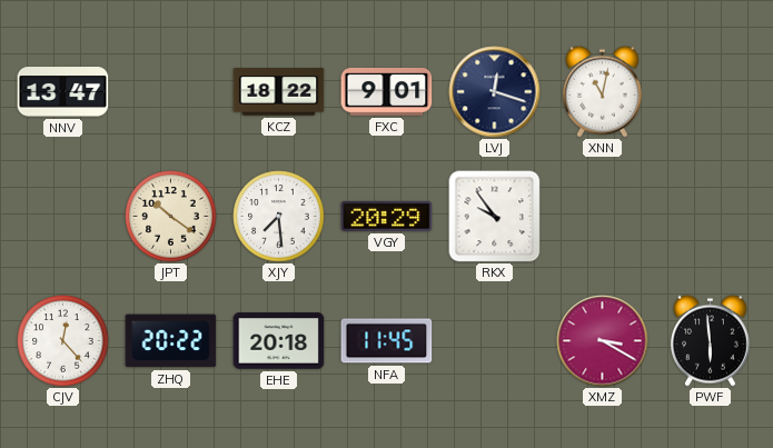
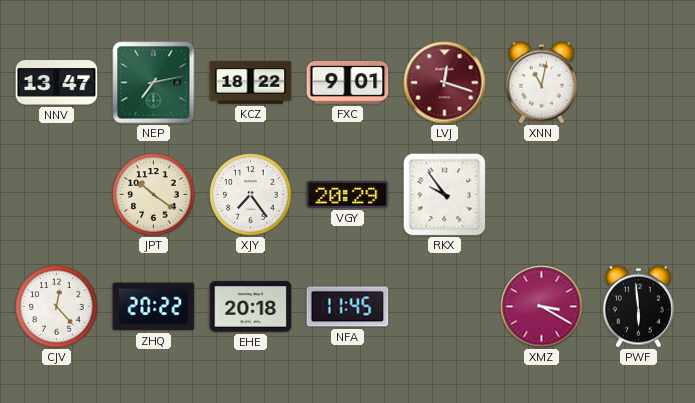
NEP: none -> 7:13 (154, 83)
LVJ dial: navy -> burgundy (445, 83)
XJY: 7:29 -> 7:24 (251, 195)
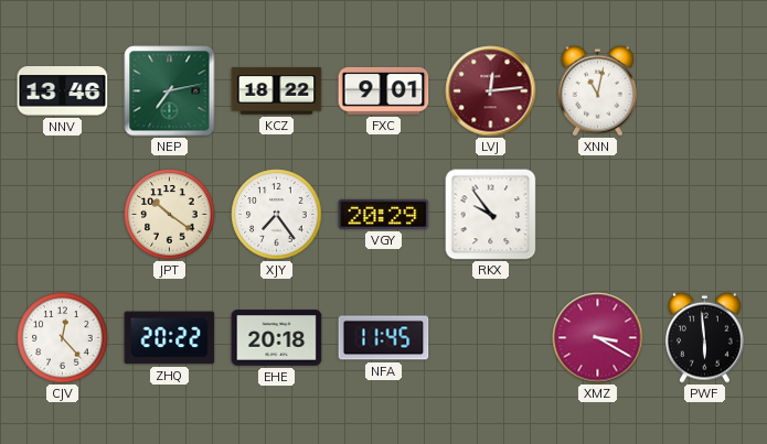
NNV: 13:47 -> 13:46 (63, 91)
LVJ: 12:18 -> 12:14 (491, 91)
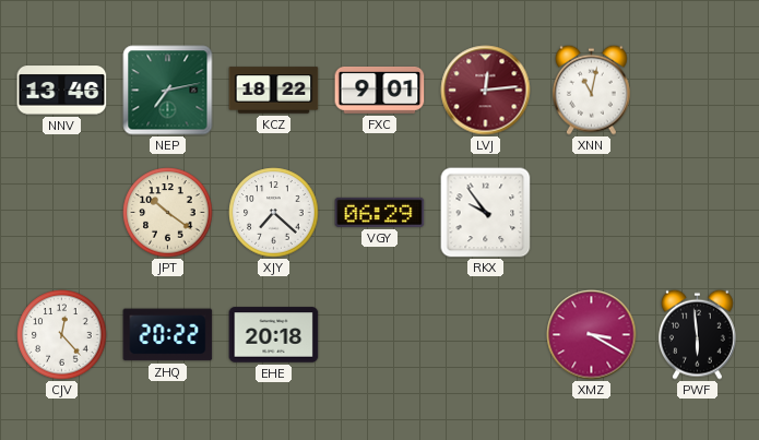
XJY: 7:24 -> 7:22 (274, 213)
VGY: 20:29 -> 06:29 (380, 212)
NFA: 11:45 -> none (384, 338)
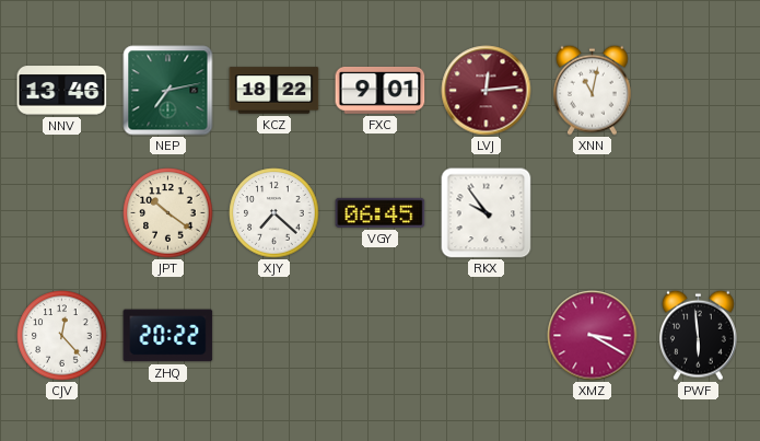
VGY: 06:29 -> 06:45 (381, 212)
EHE: 20:18 -> none (274, 335)
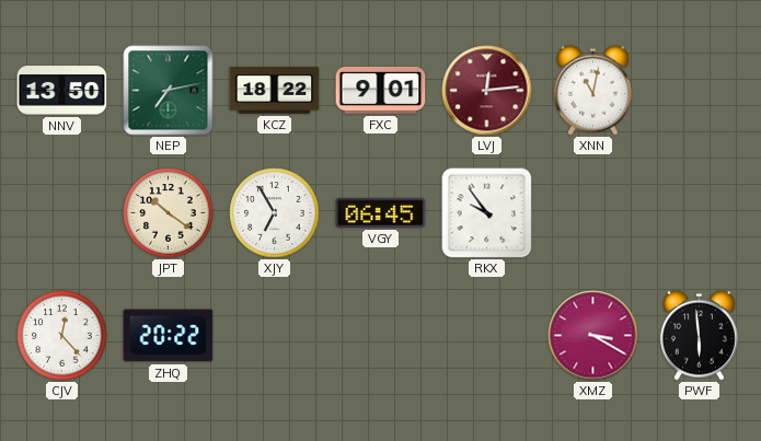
NNV: 13:46 -> 13:50 (62, 91)
XJY: 7:22 -> 6:55 (275, 213)
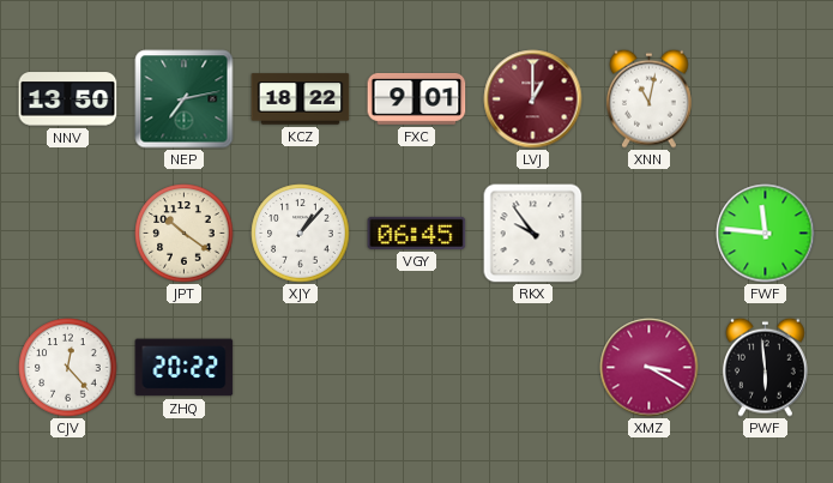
LVJ: 12:14 -> 1:00 (533, 99)
XJY: 6:55 -> 1:07 (301, 234)
FWF: none -> 11:46 (766, 234)
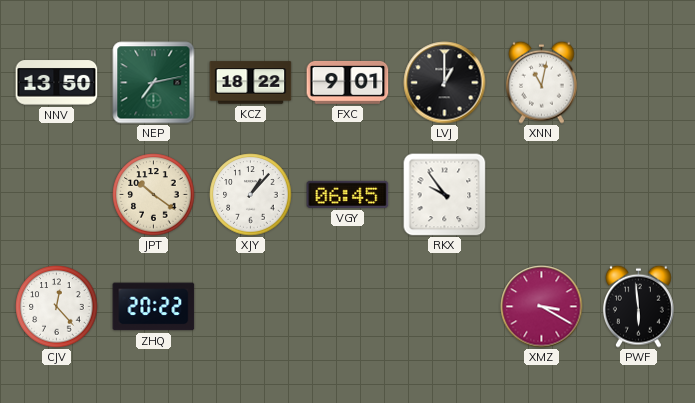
LVJ dial: burgundy -> black (445, 83)
FWF: 11:46 -> none (766, 234)
